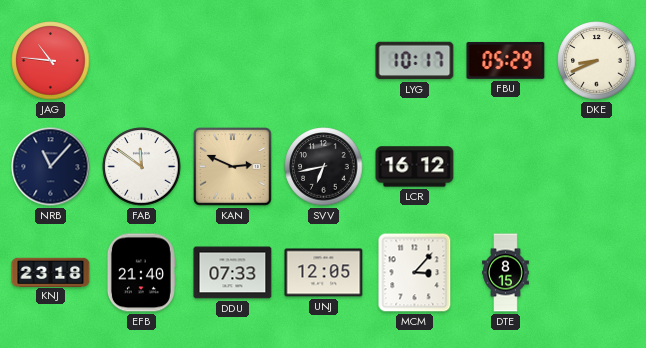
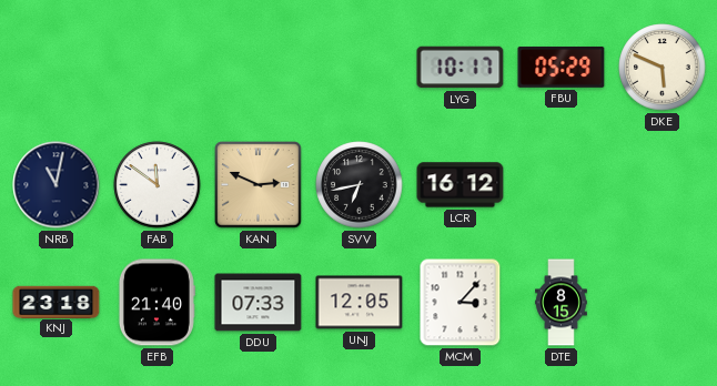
JAG: 10:46 -> none (51, 61)
DKE: 8:41 -> 5:49 (663, 68)
NRB: 11:07 -> 11:02 (57, 185)
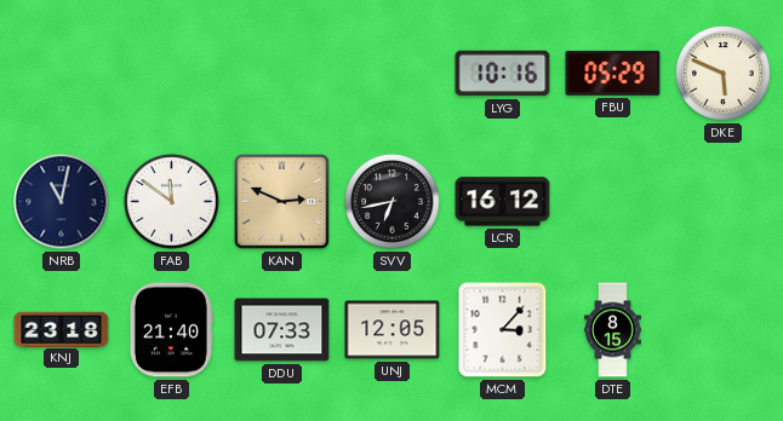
LYG: 10:17 -> 10:16 (503, 74)
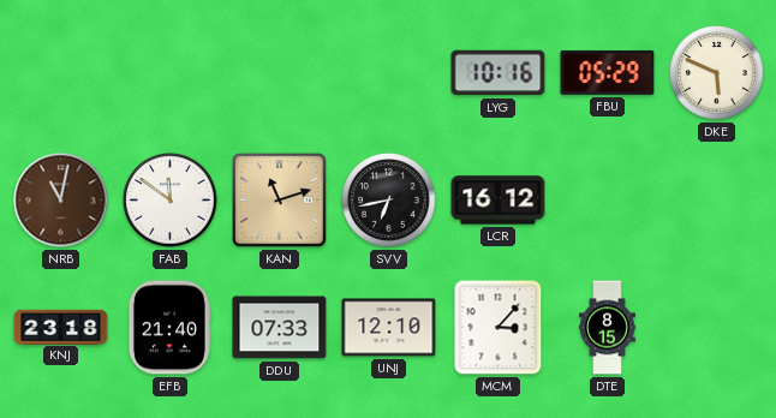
NRB dial: navy -> brown (61, 201)
KAN: 2:49 -> 11:12 (280, 201)
UNJ: 12:05 -> 12:10 (389, 328)
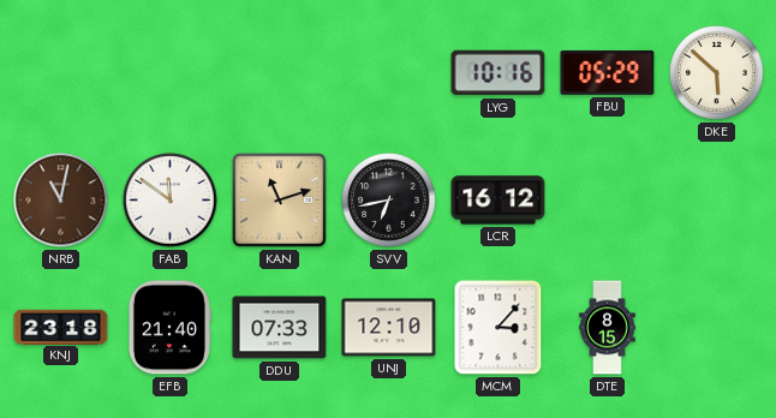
DKE: 5:49 -> 5:52 (717, 73)
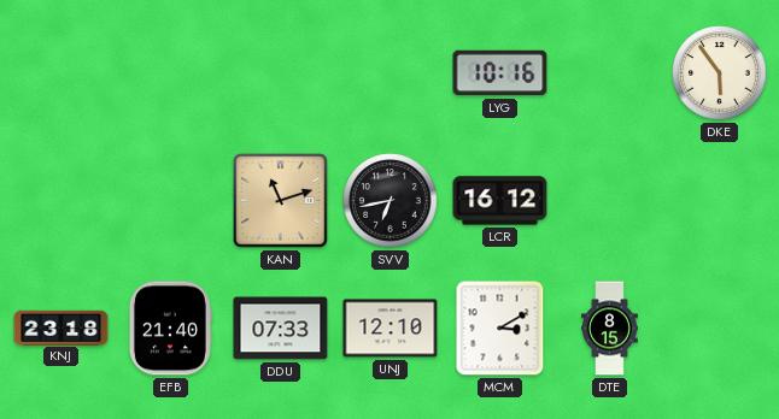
FBU: 05:29 -> none (608, 72)
DKE: 5:52 -> 5:54 (720, 73)
NRB: 11:02 -> none (61, 201)
FAB: 11:51 -> none (171, 201)
MCM: 3:07 -> 3:10 (500, 329)
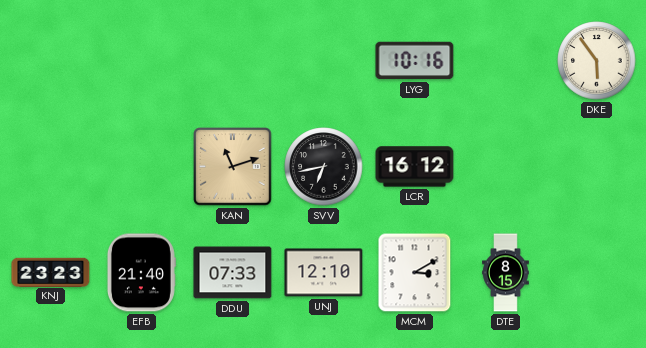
KNJ: 23:18 -> 23:23 (51, 272)
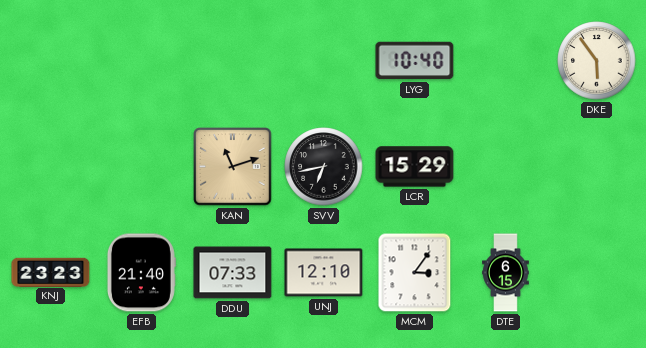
LYG: 10:16 -> 10:40 (415, 61)
LCR: 16:12 -> 15:29 (415, 167)
MCM: 3:10 -> 3:06 (415, 273)
DTE: 8:15 -> 6:15 (506, 273)
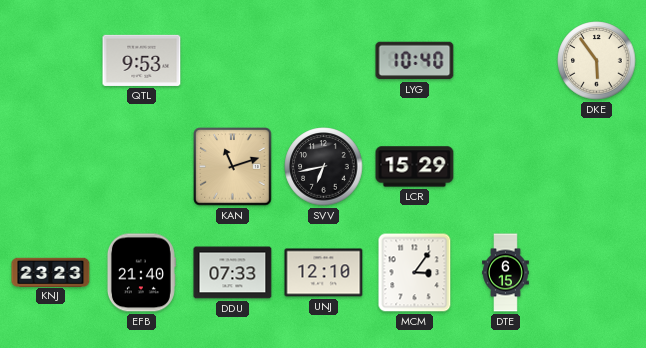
QTL: none -> 9:53 (142, 60)
